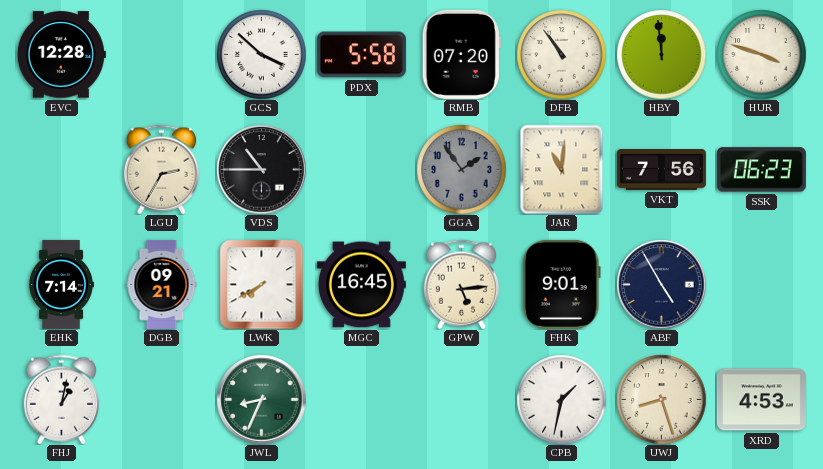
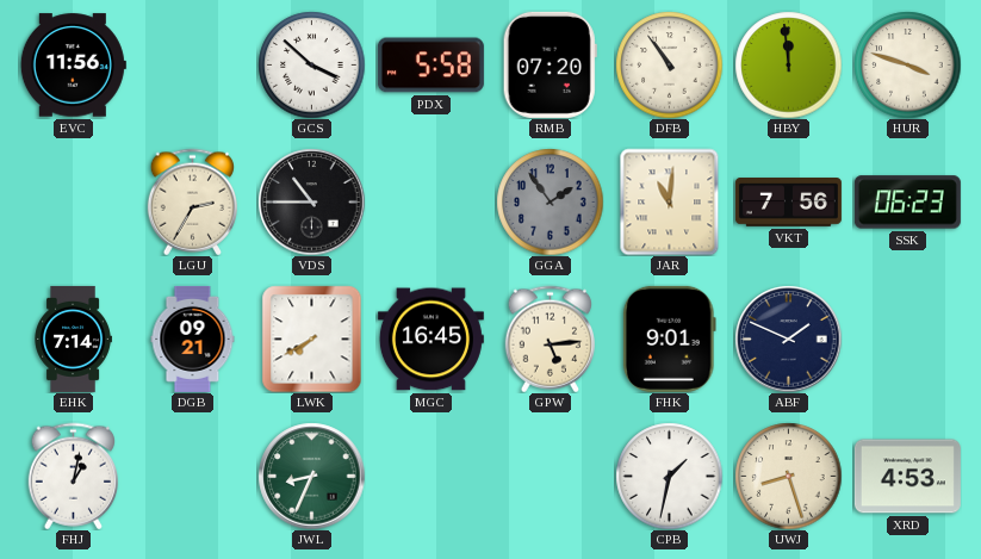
EVC: 12:28 -> 11:56 (73, 66)
ABF: 4:55 -> 1:49 (788, 338)
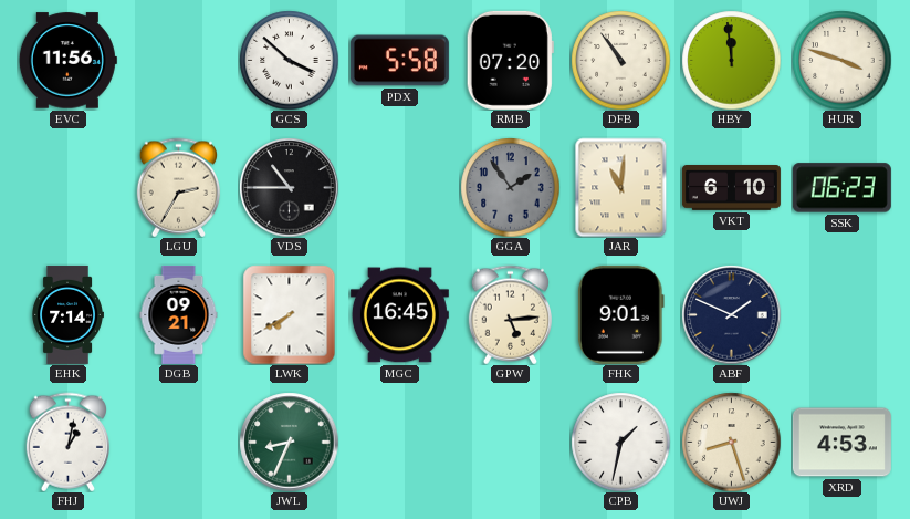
VKT: 7:56 -> 6:10 (731, 188)
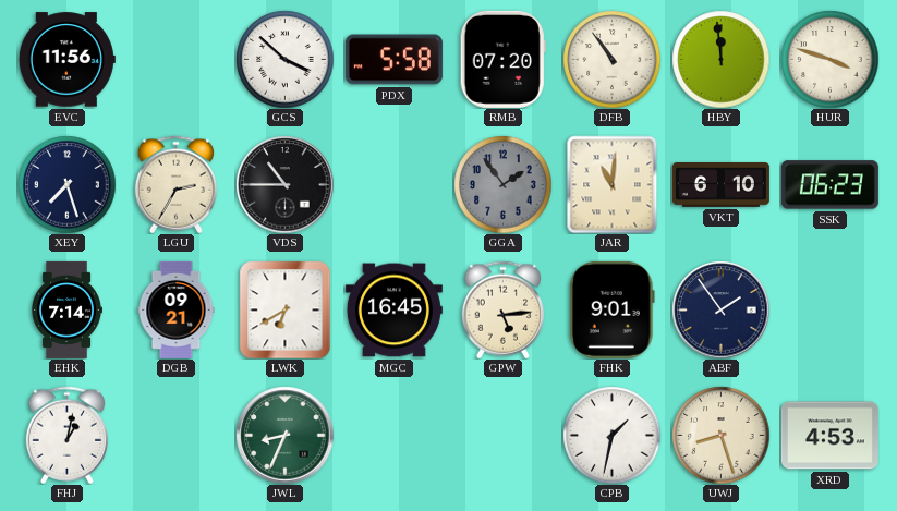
XEY: none -> 7:27 (66, 184)
LWK: 7:40 -> 6:40 (286, 309)
ABF: 1:49 -> 1:54 (720, 309)
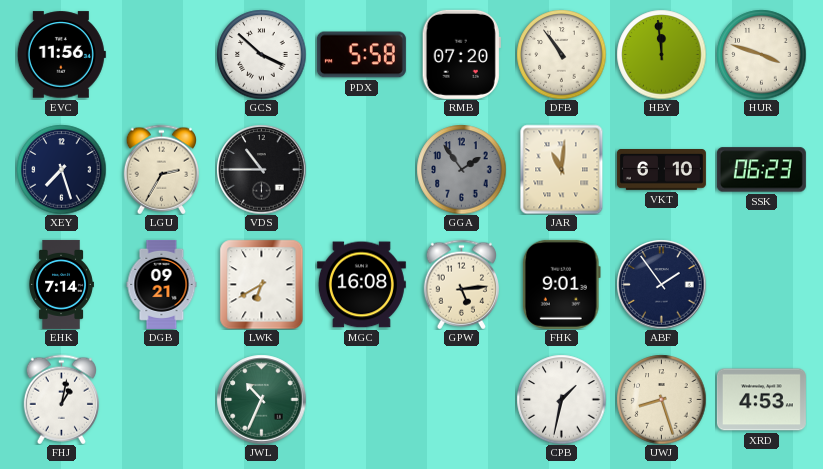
MGC: 16:45 -> 16:08 (361, 285)
JWL: 8:34 -> 10:34 (261, 399)
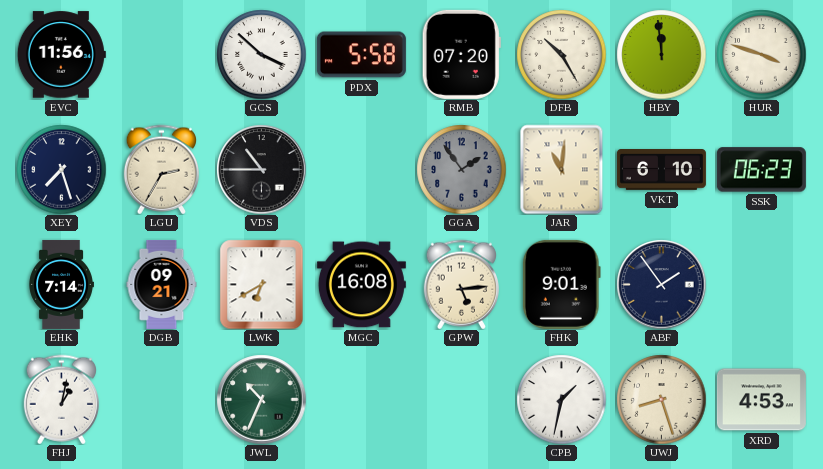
DFB: 10:54 -> 10:25 (561, 54)
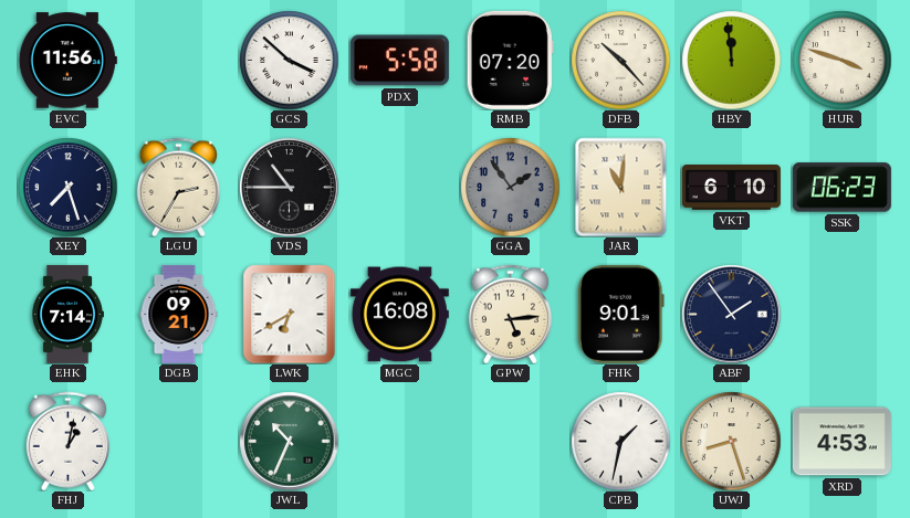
DFB: 10:25 -> 10:23 (620, 60)
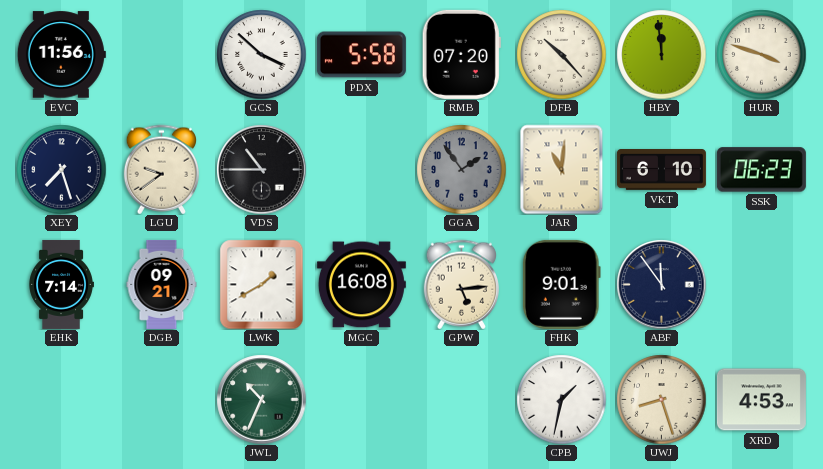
LGU: 2:35 -> 9:39 (161, 169)
LWK: 6:40 -> 1:40 (262, 284)
ABF: 1:54 -> 11:54 (661, 284)
FHJ: 1:02 -> none (67, 441)
